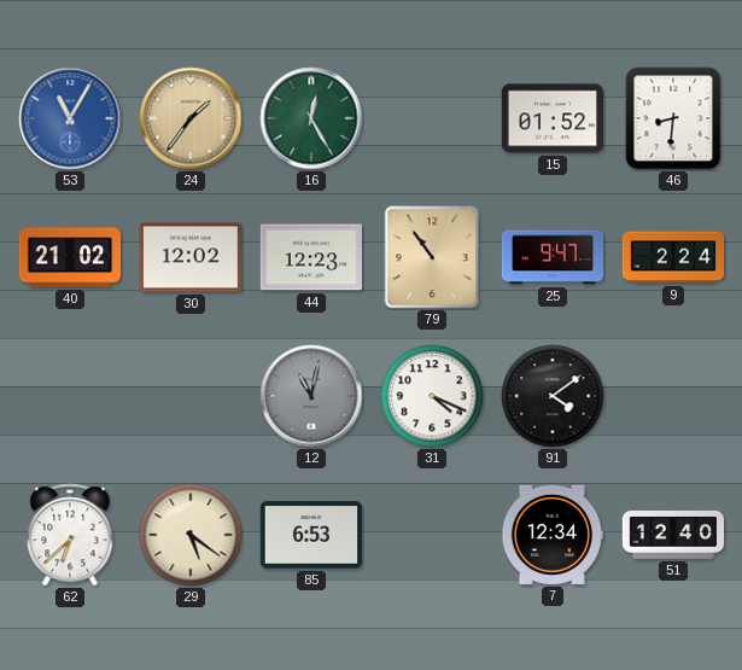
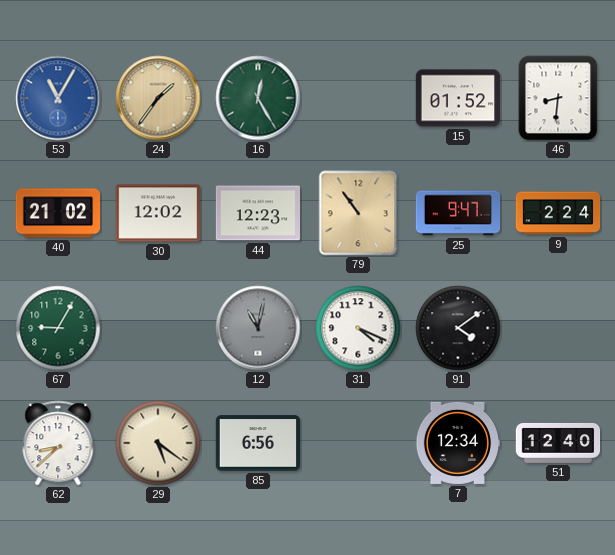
67: none -> 9:05 (58, 328)
62: 6:38 -> 8:38 (58, 443)
85: 6:53 -> 6:56 (257, 443)
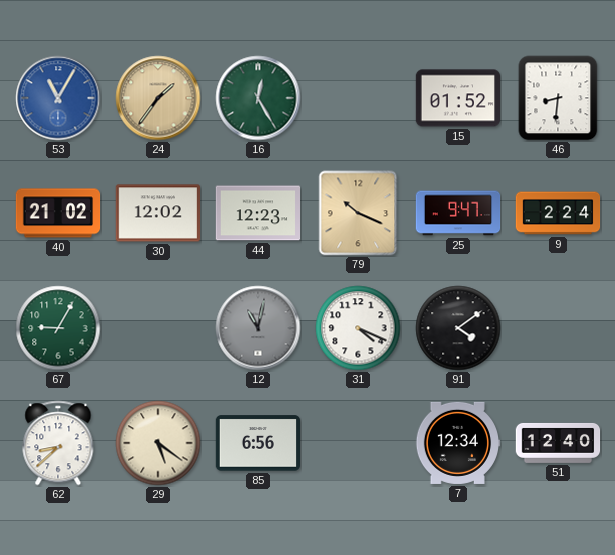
79: 10:54 -> 10:19 (358, 213)
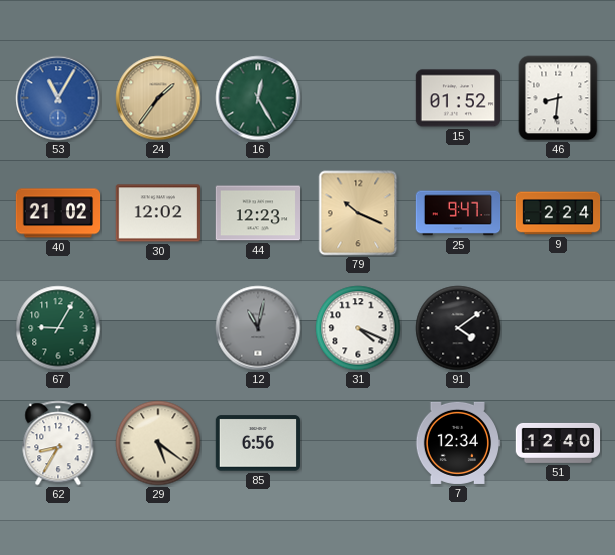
62: 8:38 -> 8:35 (58, 443)
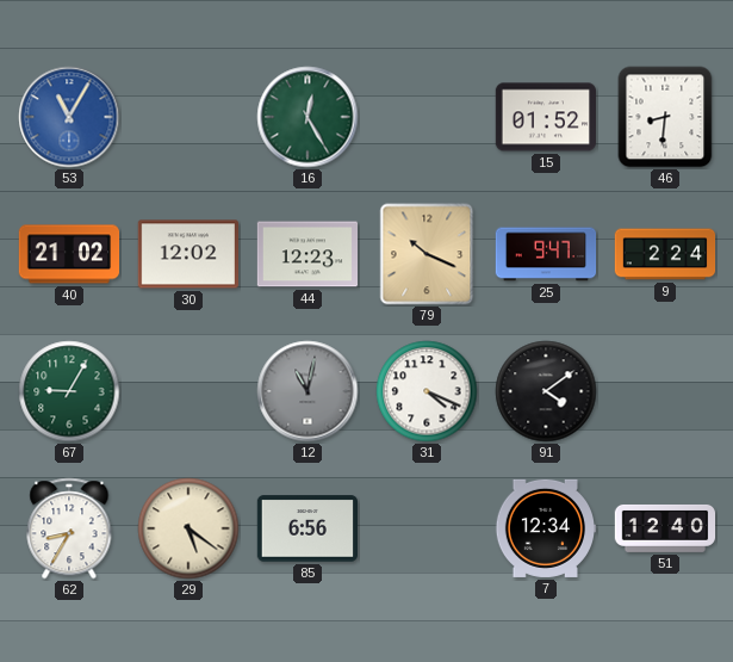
24: 1:36 -> none (158, 98)
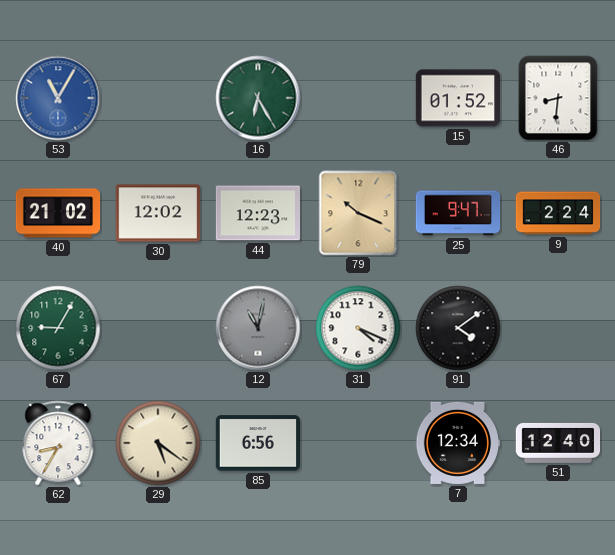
16: 12:25 -> 6:25 (258, 98)
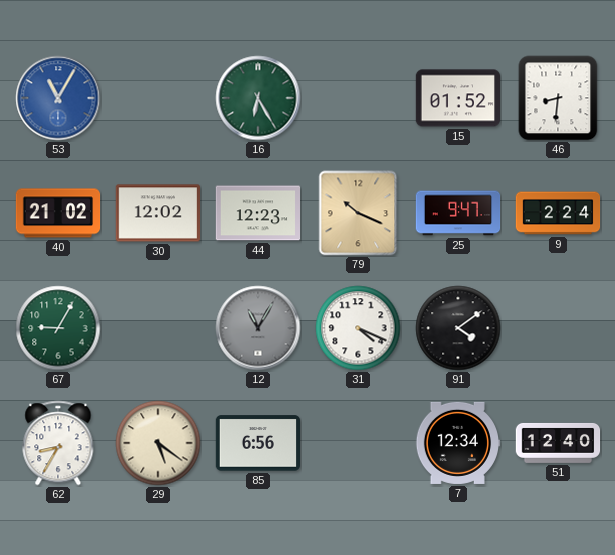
12: 11:02 -> 11:05 (258, 328)
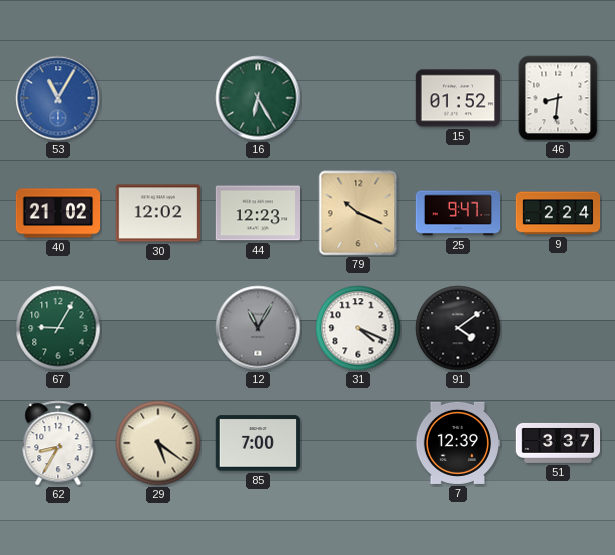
85: 6:56 -> 7:00 (257, 443)
7: 12:34 -> 12:39 (457, 443)
51: 12:40 -> 3:37 (558, 443)
